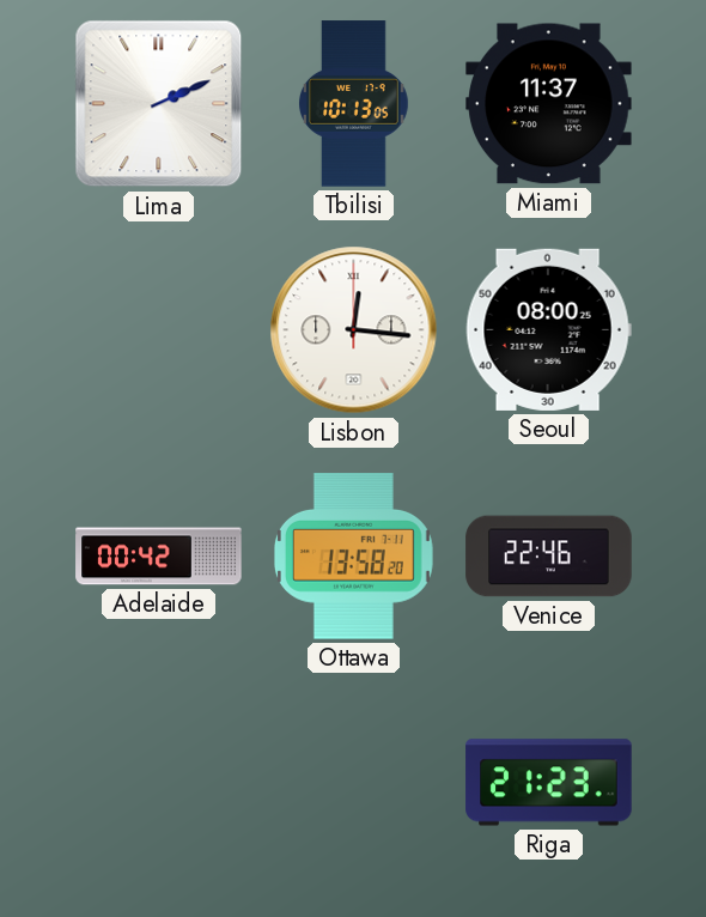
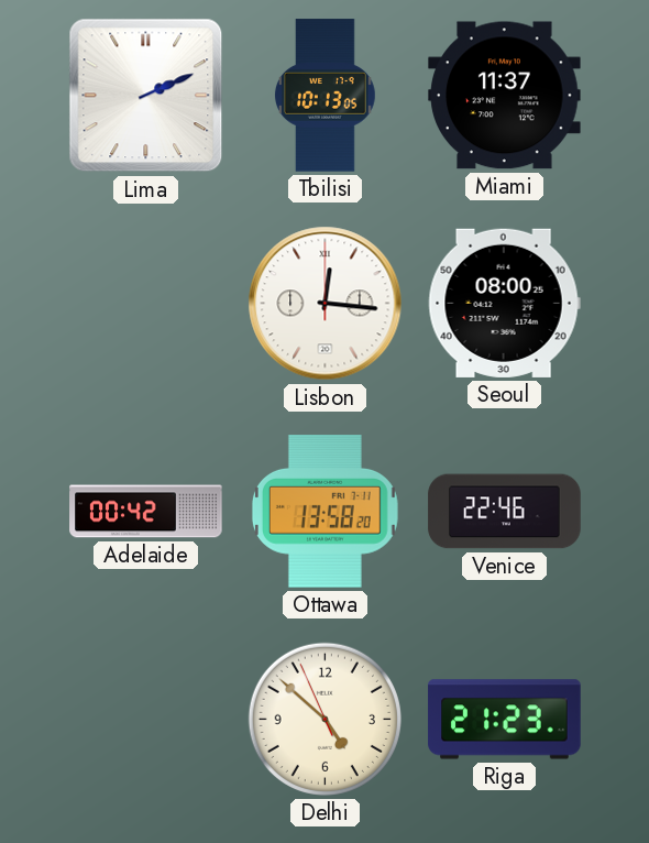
Delhi: none -> 4:51 (324, 719)
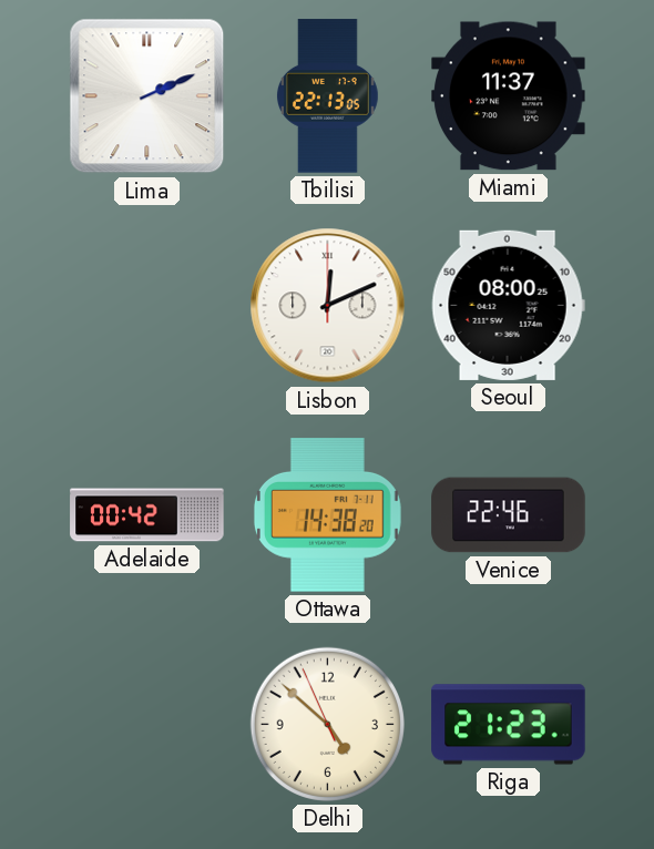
Tbilisi: 10:13 -> 22:13 (327, 96)
Lisbon: 12:16 -> 12:11 (328, 306)
Ottawa: 13:58 -> 14:38 (327, 515)
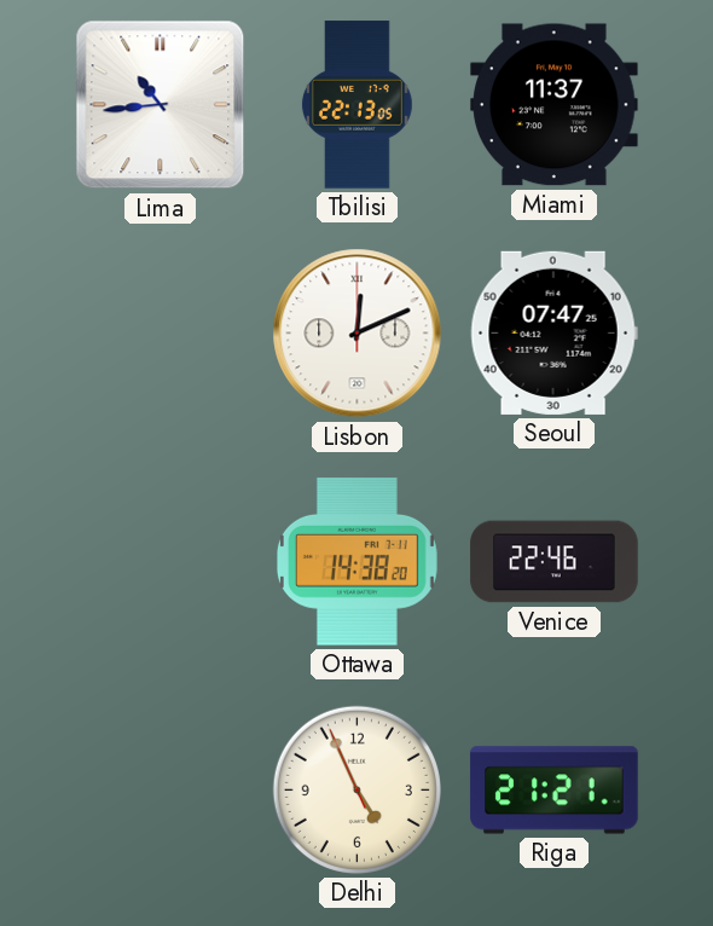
Lima: 2:11 -> 10:44 (161, 105)
Seoul: 08:00 -> 07:47 (553, 332)
Adelaide: 00:42 -> none (147, 515)
Delhi: 4:51 -> 4:55 (356, 789)
Riga: 21:23 -> 21:21 (555, 791)
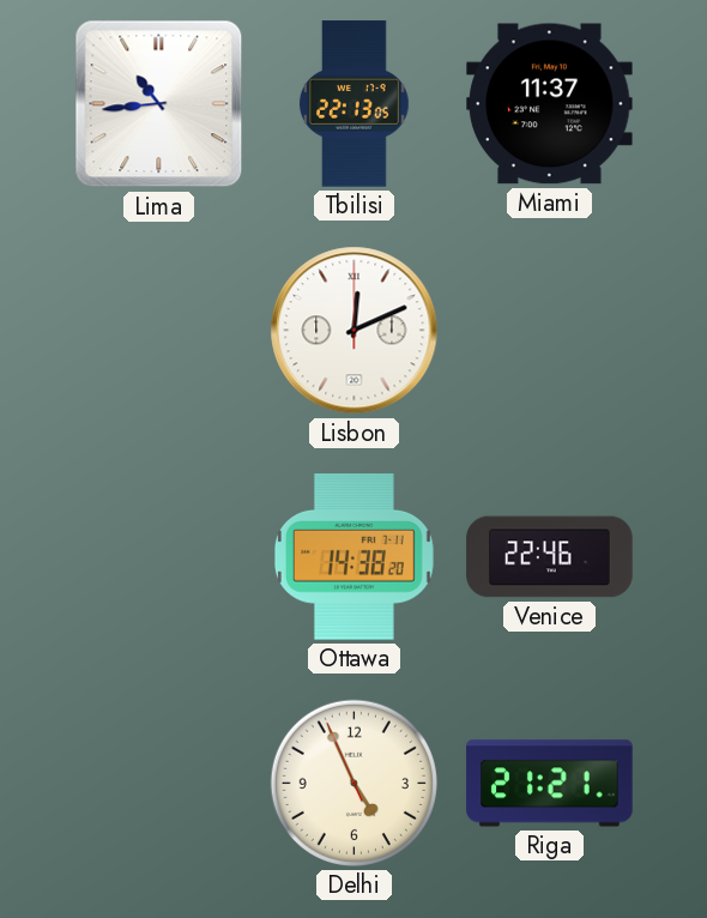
Seoul: 07:47 -> none (553, 332)
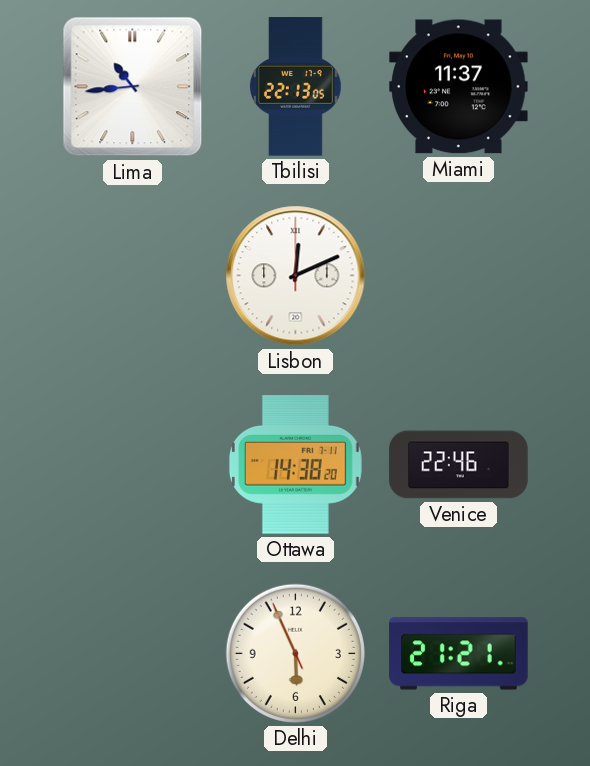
Delhi: 4:55 -> 5:55 (295, 653)
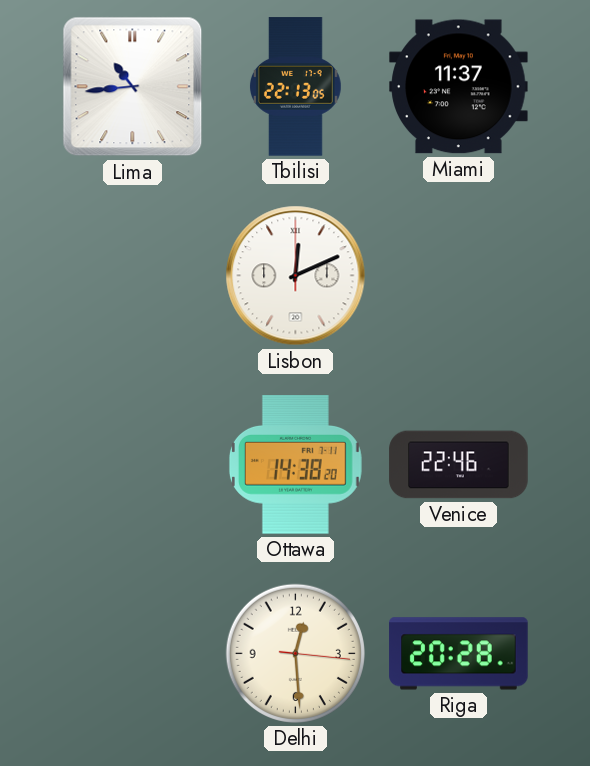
Delhi: 5:55 -> 12:29 (295, 653)
Riga: 21:21 -> 20:28 (459, 654)
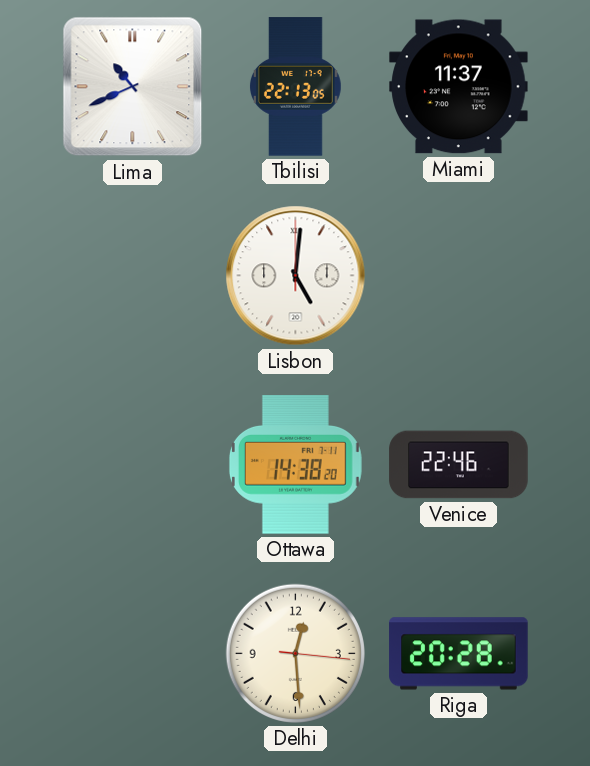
Lima: 10:44 -> 10:41 (133, 87)
Lisbon: 12:11 -> 5:01 (296, 276)
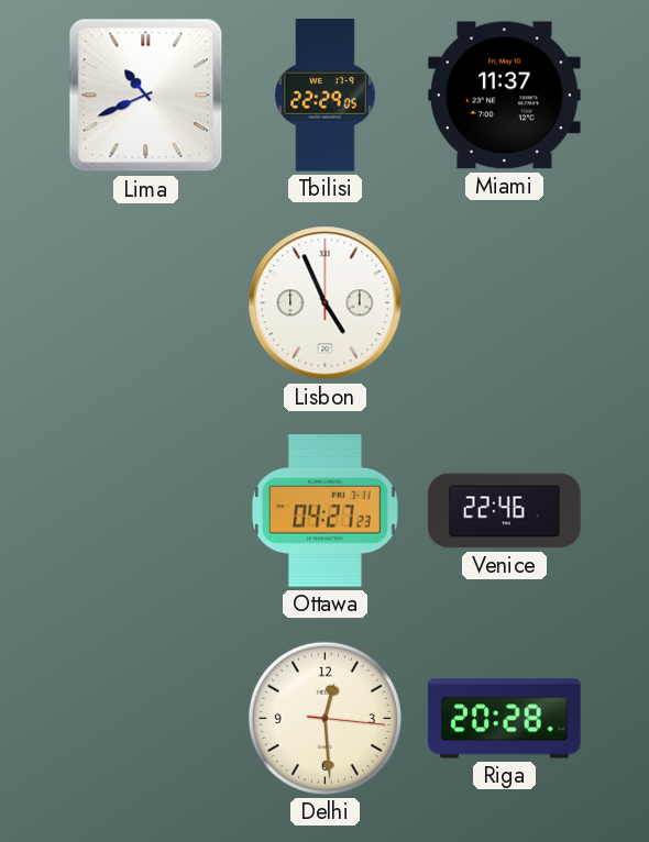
Tbilisi: 22:13 -> 22:29 (324, 96)
Lisbon: 5:01 -> 4:56 (326, 303)
Ottawa: 14:38 -> 04:27 (324, 511)
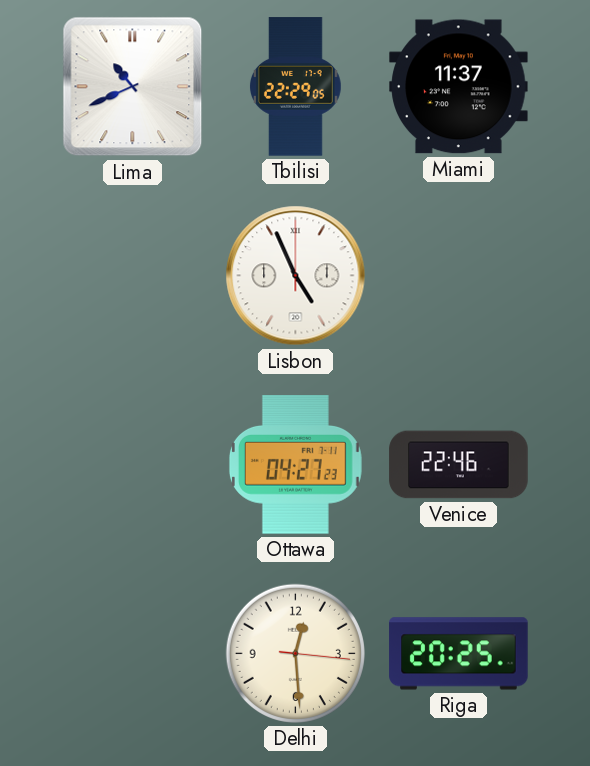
Riga: 20:28 -> 20:25 (459, 654)
